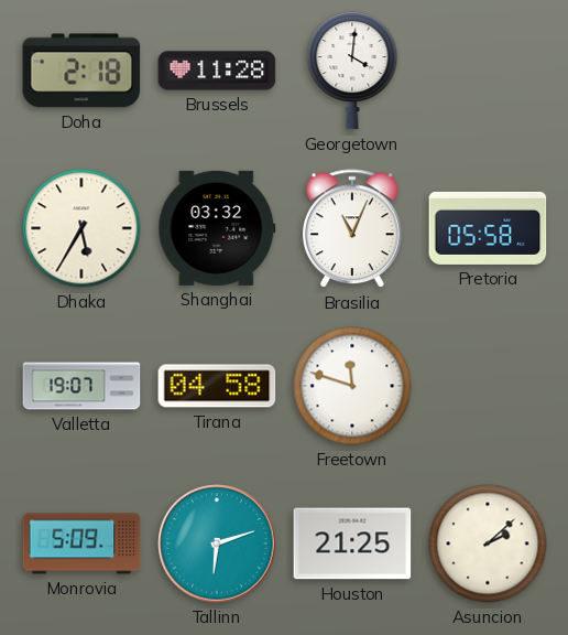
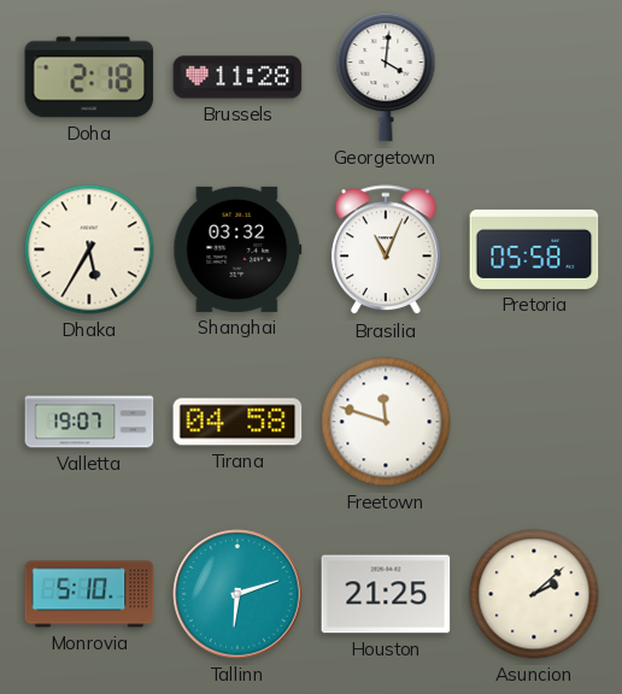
Monrovia: 5:09 -> 5:10 (89, 594)
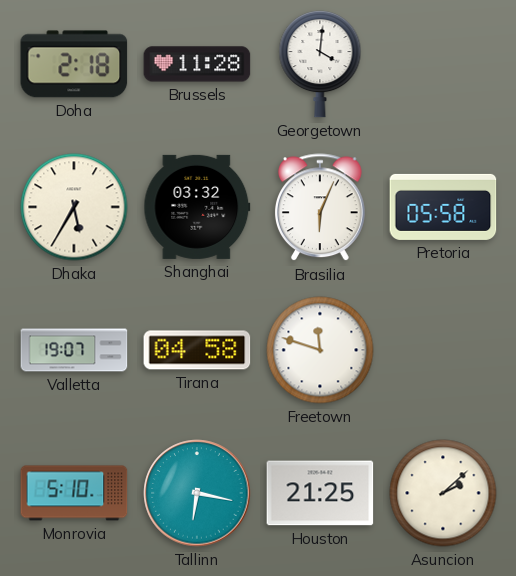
Brasilia: 11:04 -> 6:04 (320, 208)
Tallinn: 6:12 -> 6:17 (197, 493)
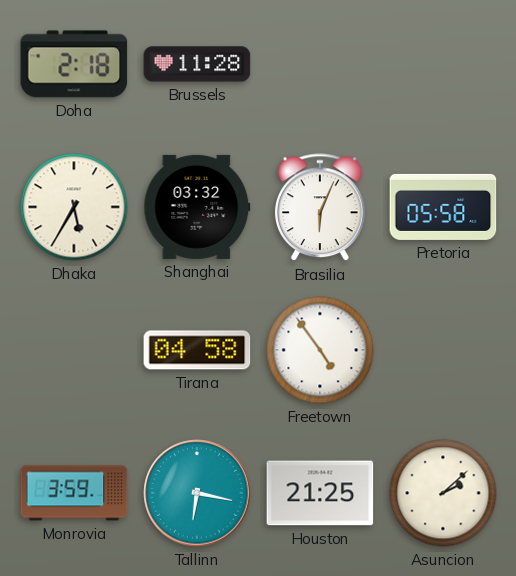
Georgetown: 4:01 -> none (320, 65)
Valletta: 19:07 -> none (74, 350)
Freetown: 11:48 -> 4:54 (320, 350)
Monrovia: 5:10 -> 3:59 (74, 493)
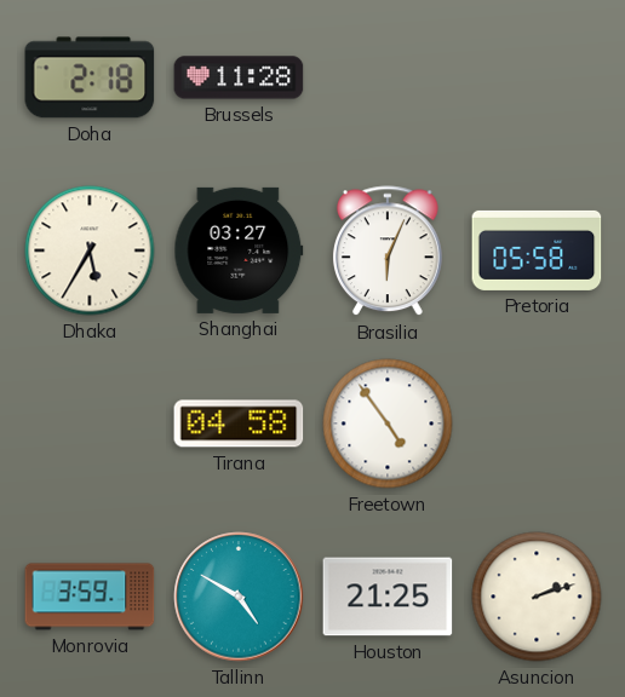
Shanghai: 03:32 -> 03:27 (239, 250)
Tallinn: 6:17 -> 4:50 (239, 597)
Asuncion: 2:08 -> 2:12 (537, 597)
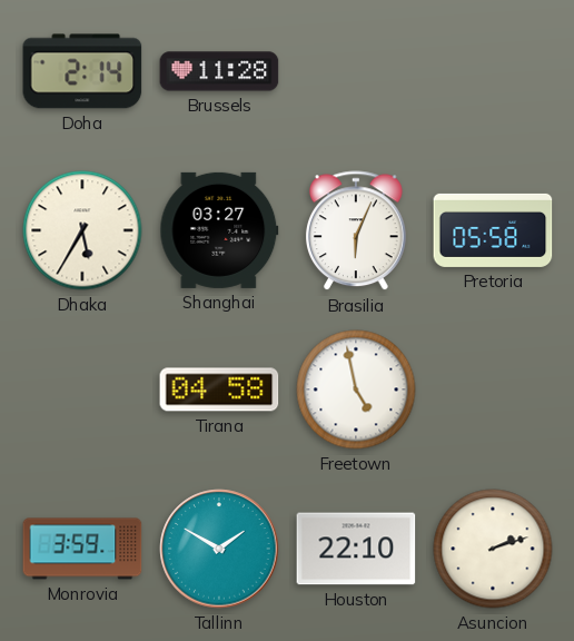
Doha: 2:18 -> 2:14 (82, 71)
Freetown: 4:54 -> 4:58 (356, 389)
Tallinn: 4:50 -> 1:50 (219, 549)
Houston: 21:25 -> 22:10 (356, 549)
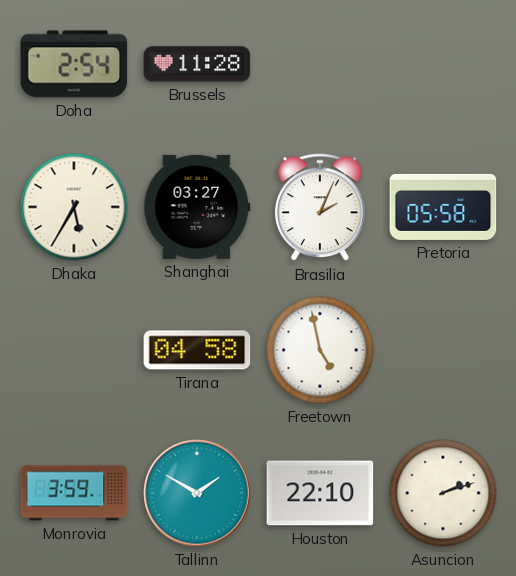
Doha: 2:14 -> 2:54 (74, 64)
Brasilia: 6:04 -> 2:04 (320, 208)
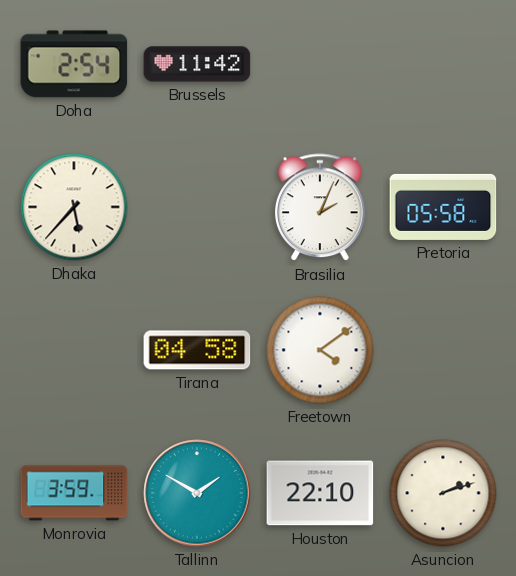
Brussels: 11:28 -> 11:42 (197, 64)
Dhaka: 5:35 -> 5:37 (74, 207)
Shanghai: 03:27 -> none (197, 207)
Freetown: 4:58 -> 4:09 (320, 350)
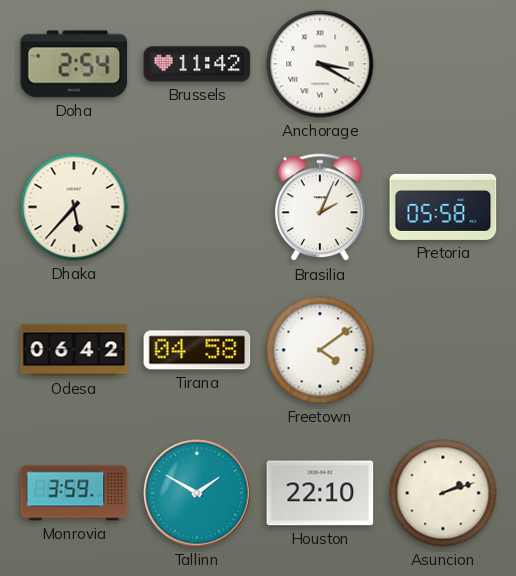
Anchorage: none -> 3:20 (320, 64)
Odesa: none -> 06:42 (74, 350)
